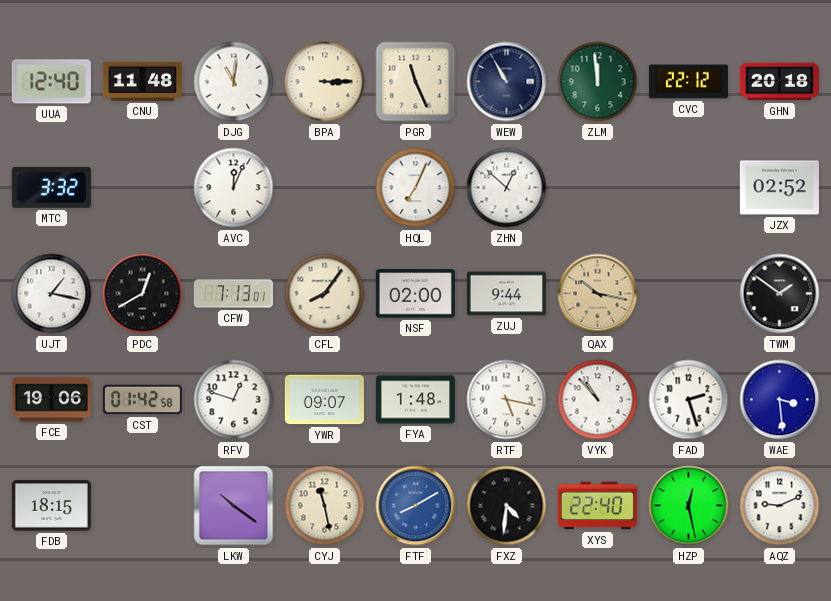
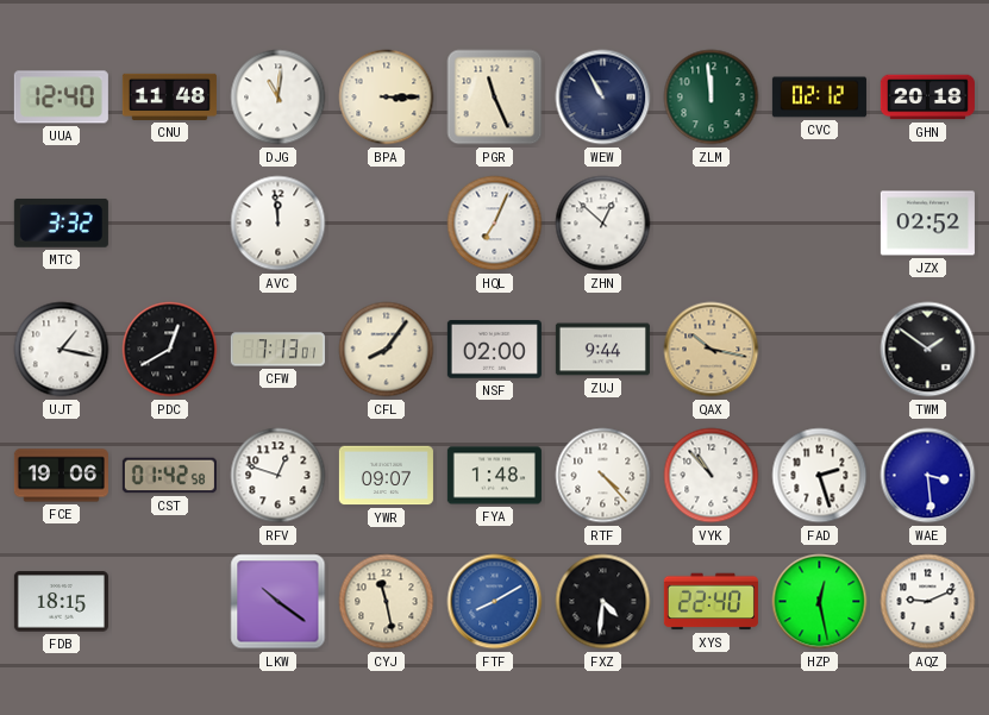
CVC: 22:12 -> 02:12 (819, 98)
AVC: 12:04 -> 11:59 (278, 224)
RTF: 5:17 -> 4:23 (603, 476)
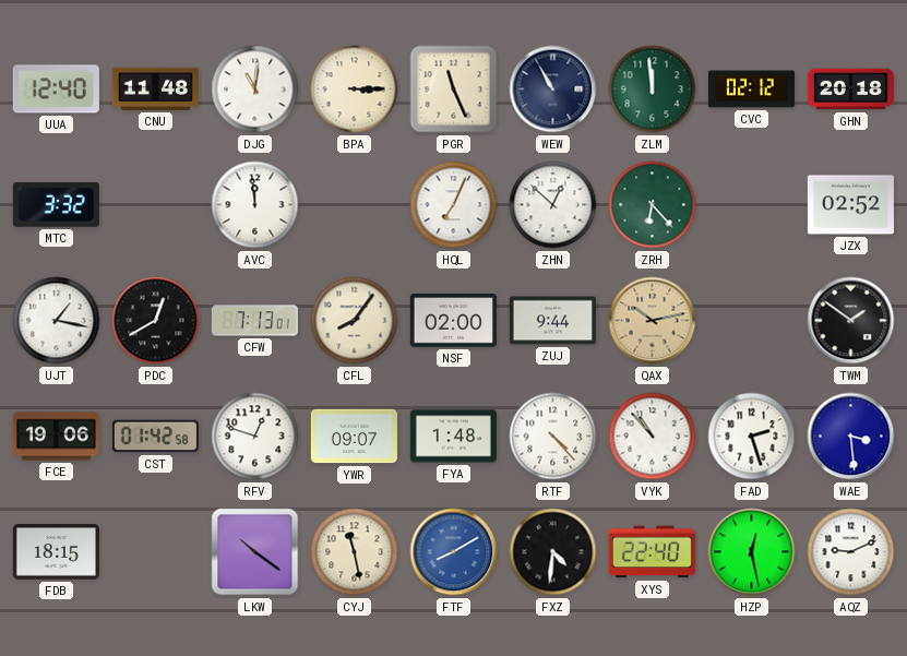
ZRH: none -> 6:23 (653, 205)
QAX: 10:17 -> 10:13 (653, 321)
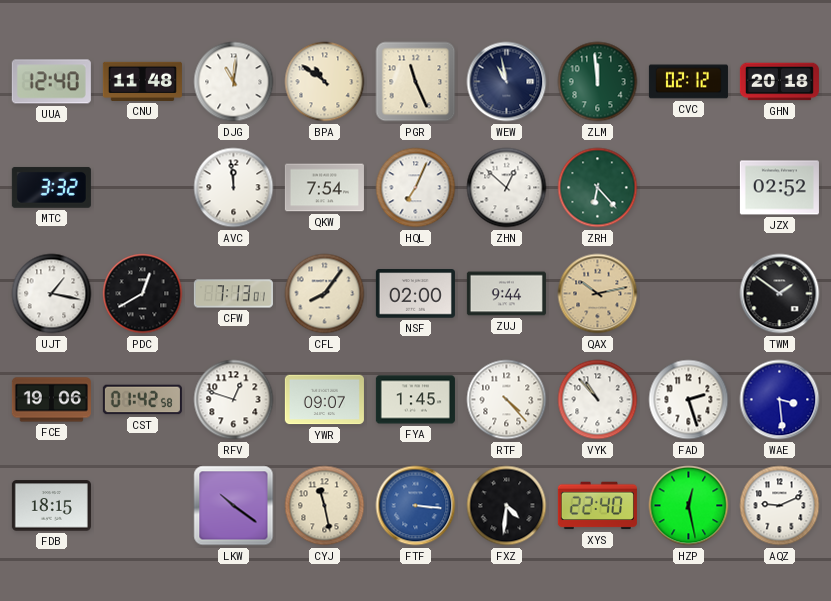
BPA: 3:15 -> 10:51 (325, 82)
WEW: 10:55 -> 10:58 (507, 82)
QKW: none -> 7:54 (324, 188)
FYA: 1:48 -> 1:45 (415, 400)
FTF: 8:10 -> 3:16 (416, 506)
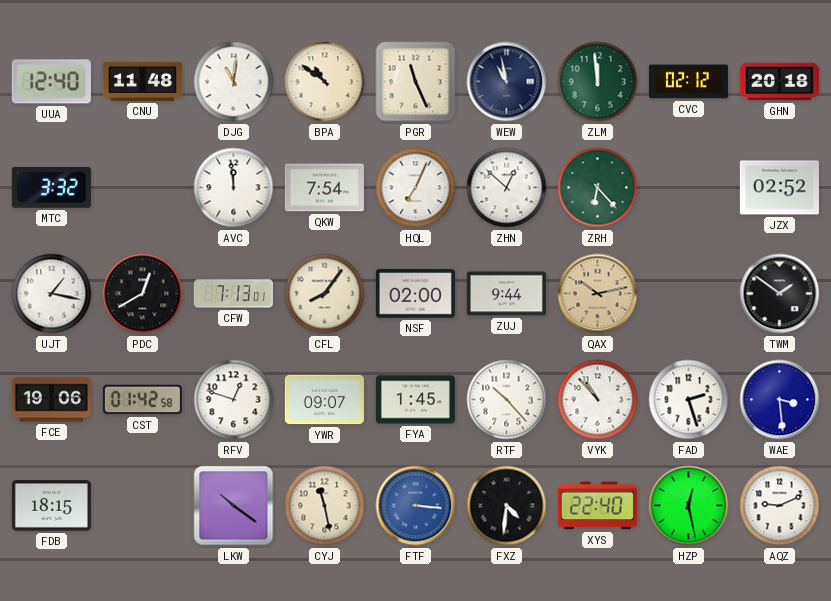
RTF: 4:23 -> 10:23 (507, 400)
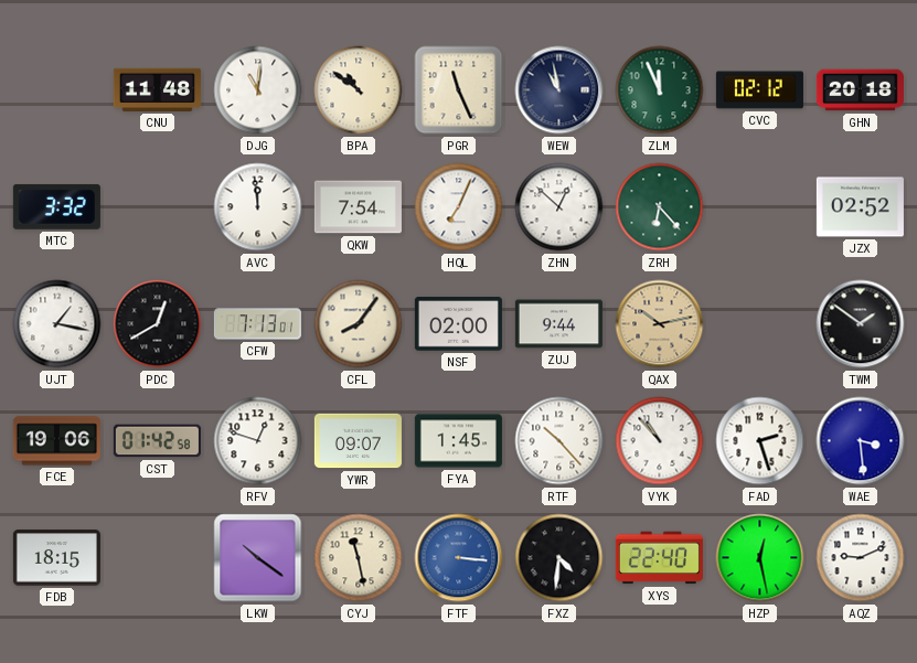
UUA: 12:40 -> none (51, 82)
ZLM: 11:59 -> 11:56 (660, 90)
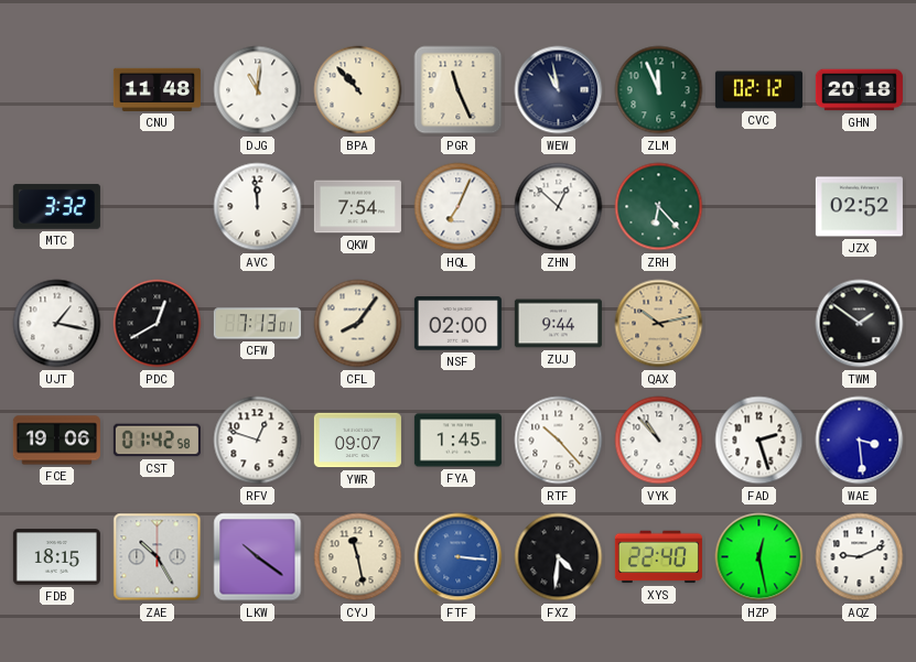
BPA: 10:51 -> 10:53 (358, 90)
ZAE: none -> 10:25 (158, 557)
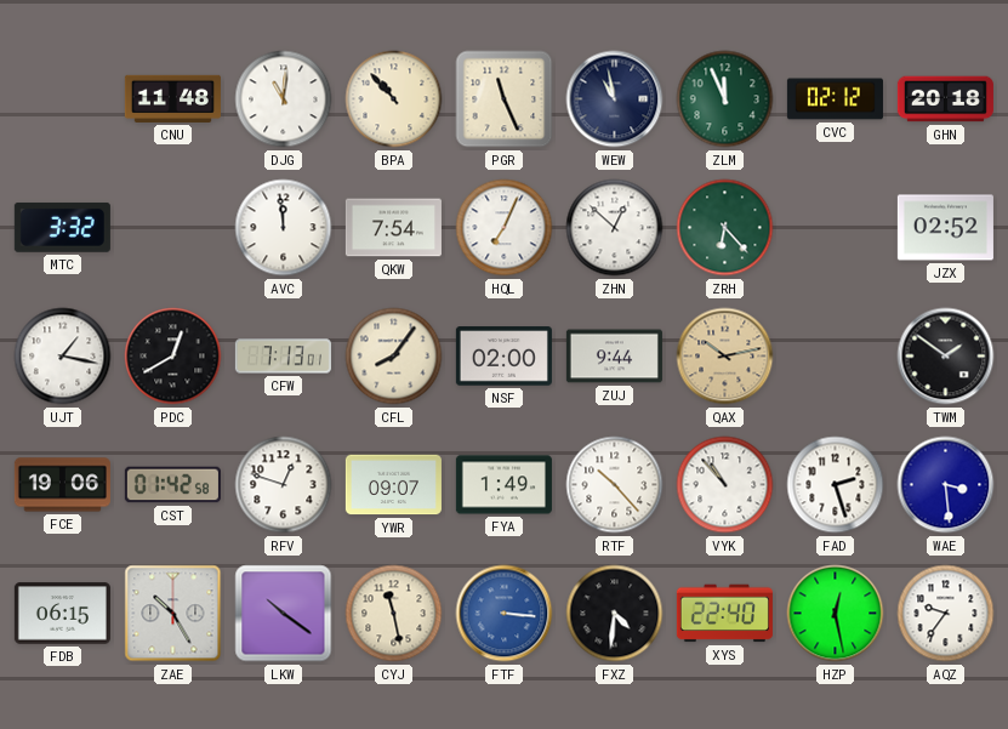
FYA: 1:45 -> 1:49 (503, 485)
FDB: 18:15 -> 06:15 (62, 614)
AQZ: 9:11 -> 9:36 (946, 614)
